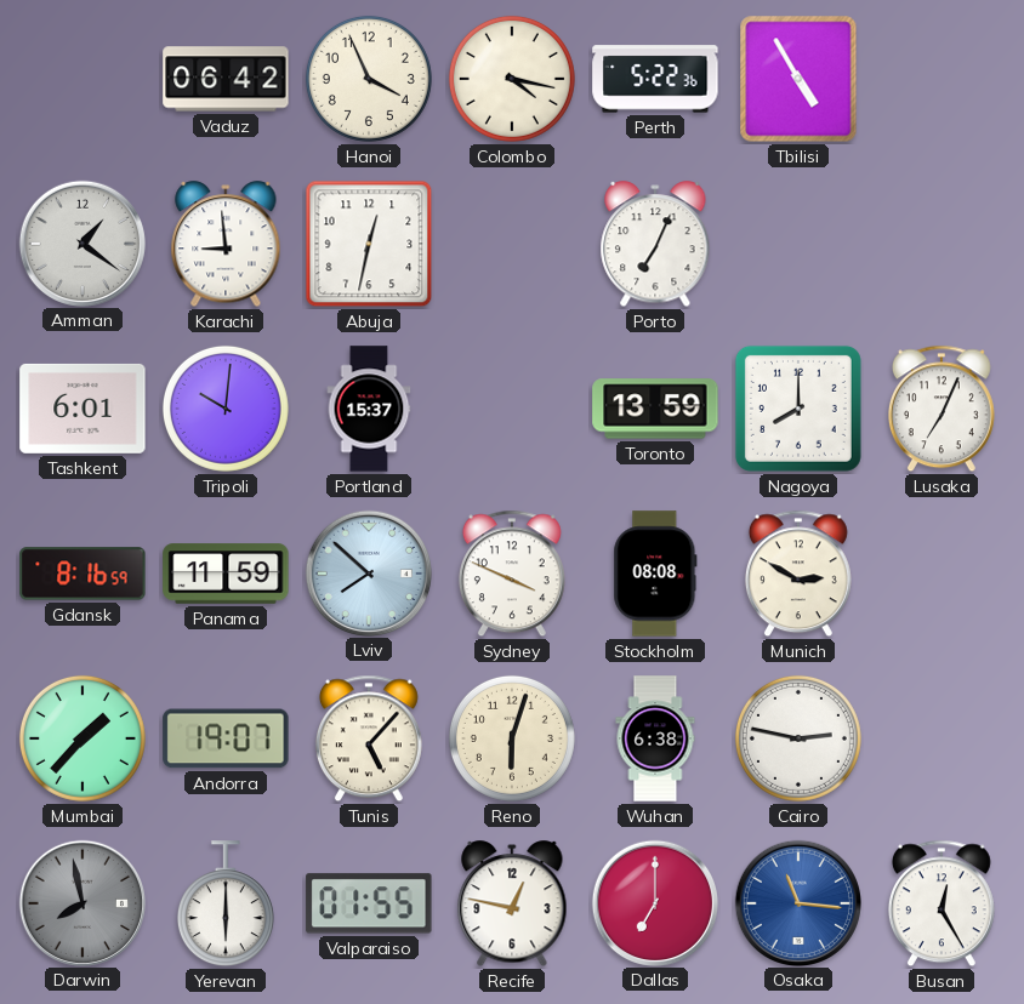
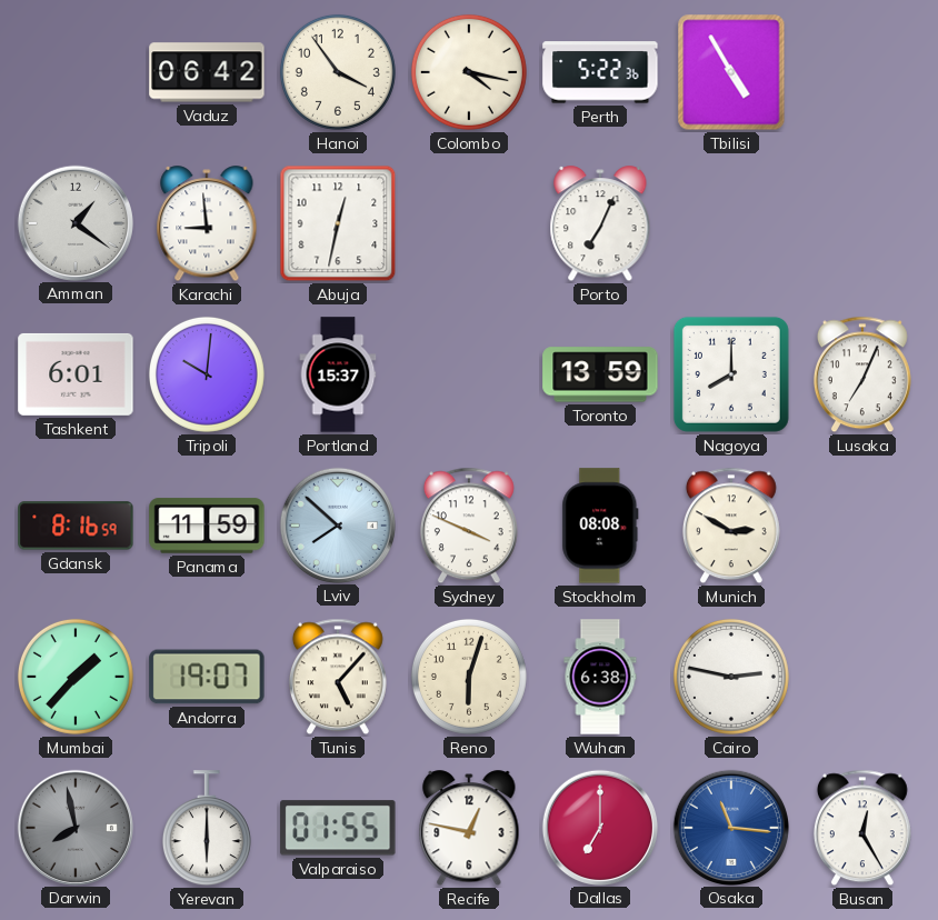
Hanoi: 3:56 -> 3:54 (338, 72)
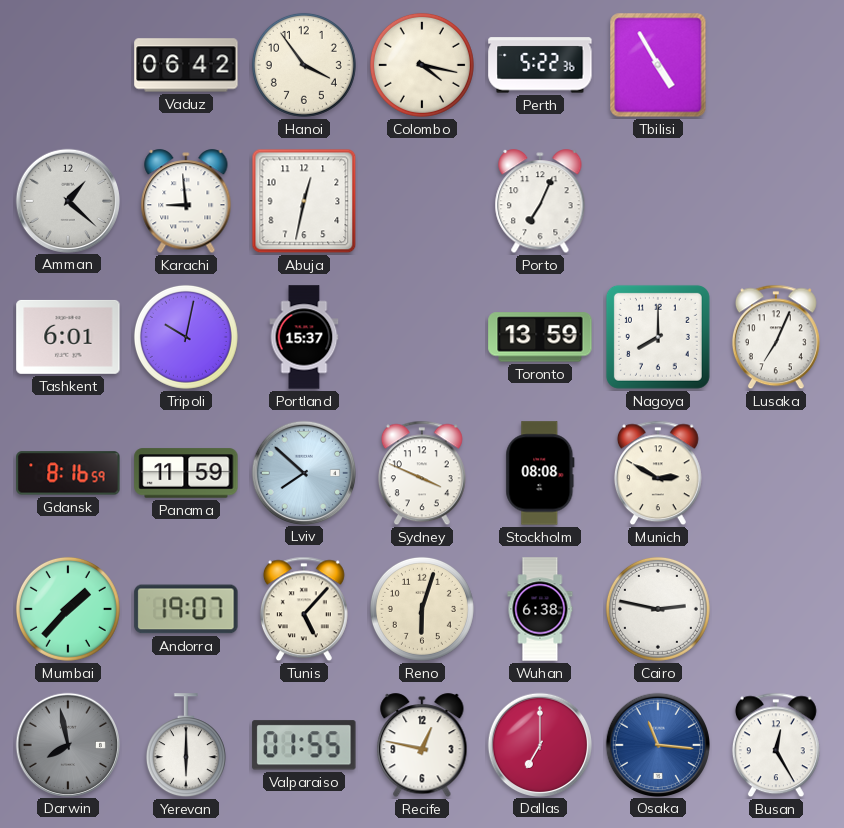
Amman: 1:21 -> 1:22 (67, 200)
Tripoli: 10:01 -> 10:02 (186, 337)
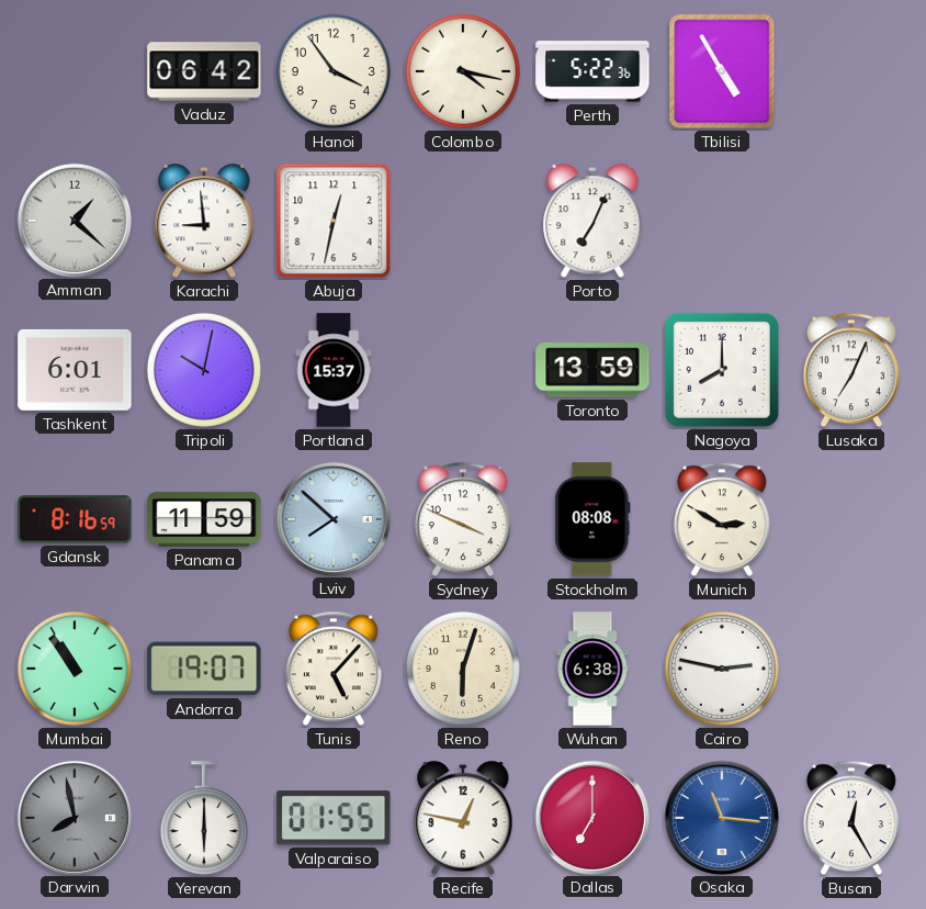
Mumbai: 1:37 -> 10:54 (75, 669)
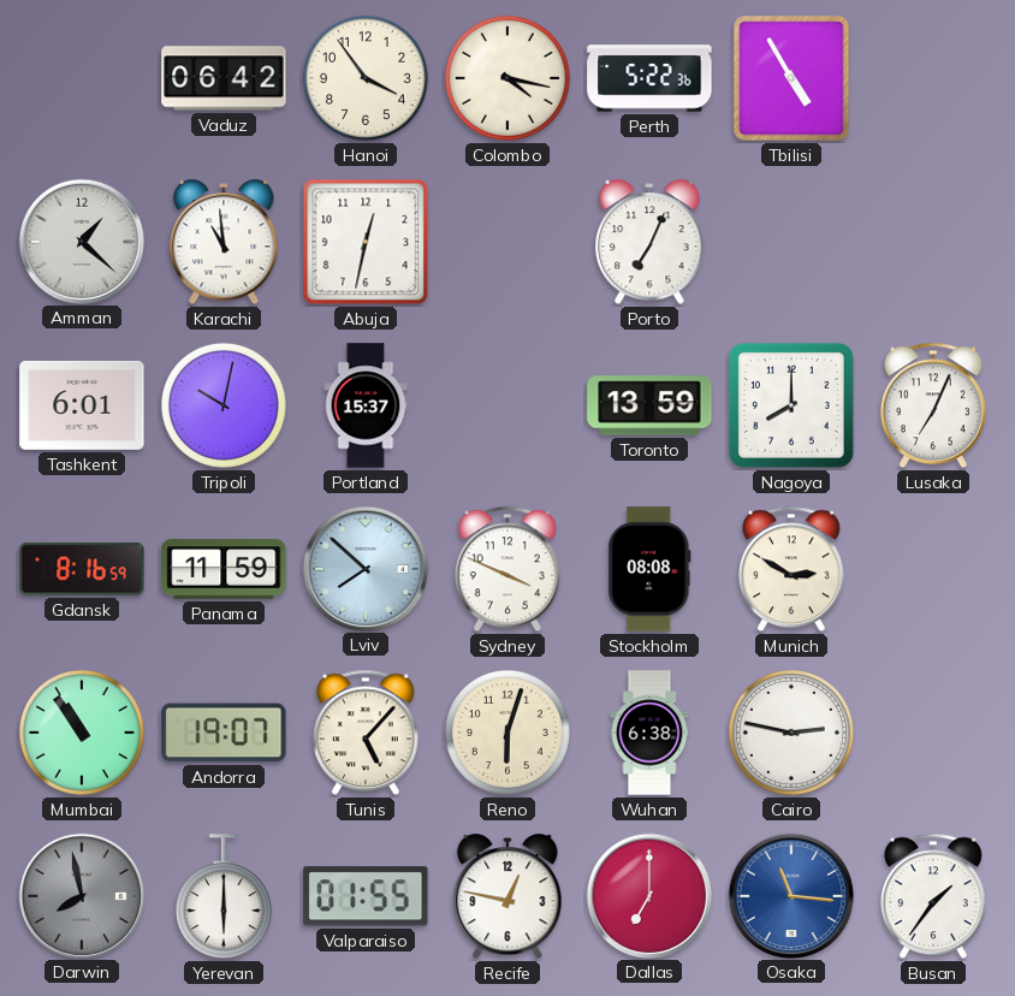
Karachi: 8:59 -> 10:59 (224, 243)
Busan: 12:25 -> 1:36 (933, 896)
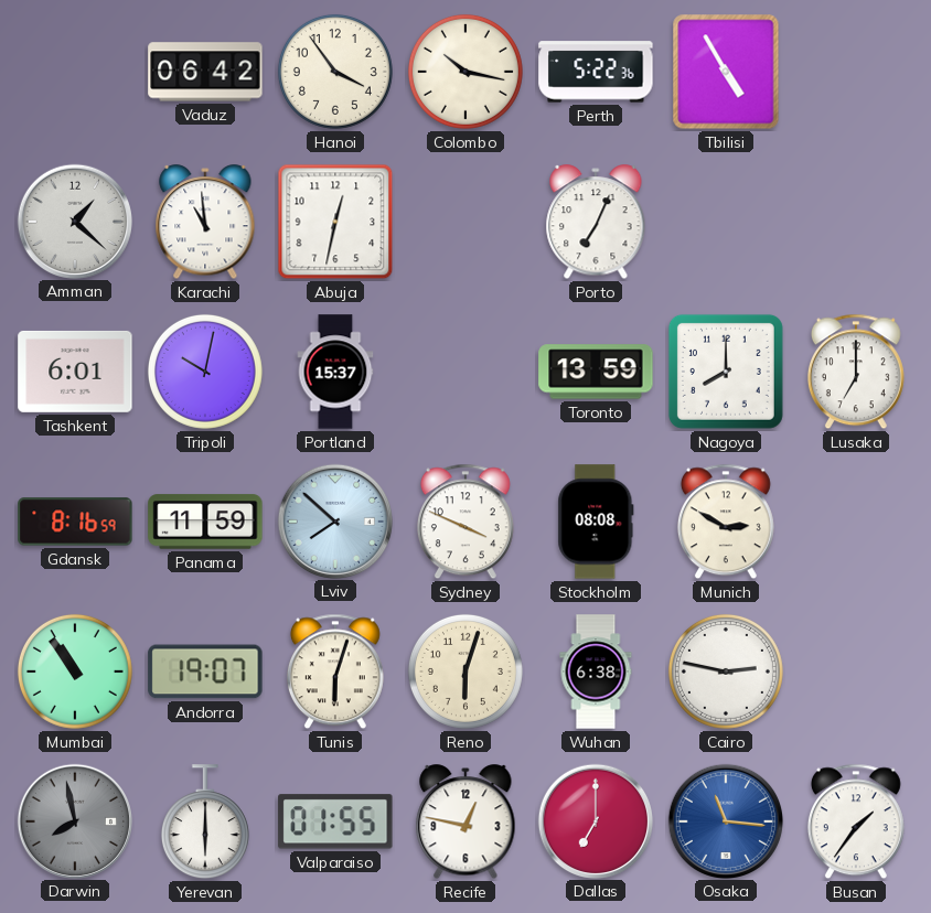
Colombo: 4:17 -> 10:17 (465, 72)
Lusaka: 7:04 -> 7:00 (856, 372)
Tunis: 5:07 -> 6:03 (335, 672)
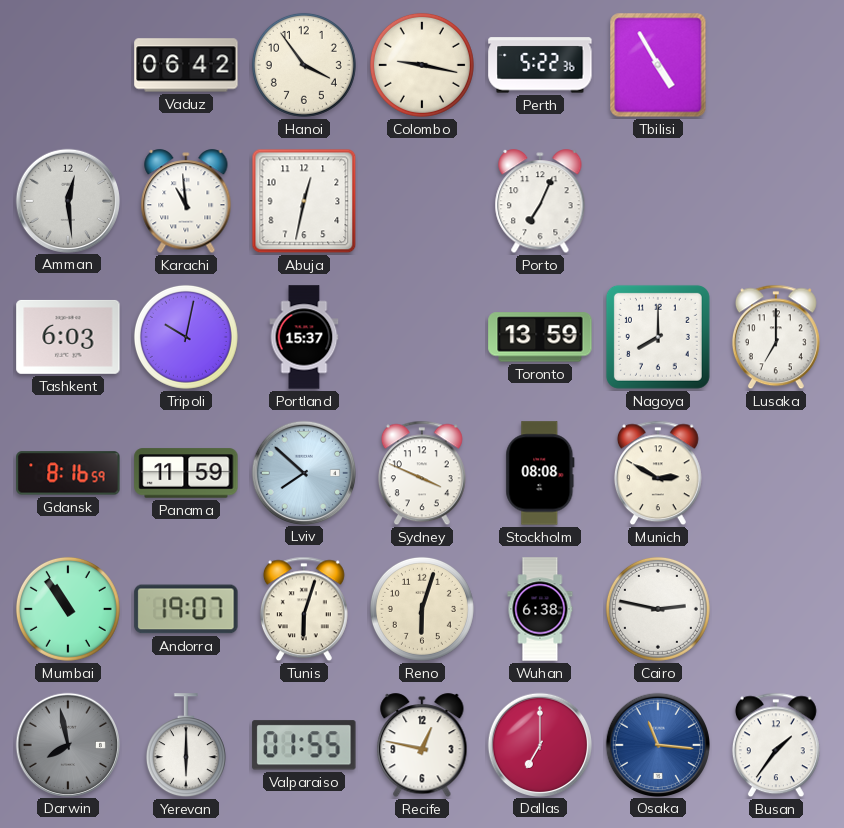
Colombo: 10:17 -> 9:17 (422, 65)
Amman: 1:22 -> 12:29 (67, 200)
Tashkent: 6:01 -> 6:03 (68, 337)
